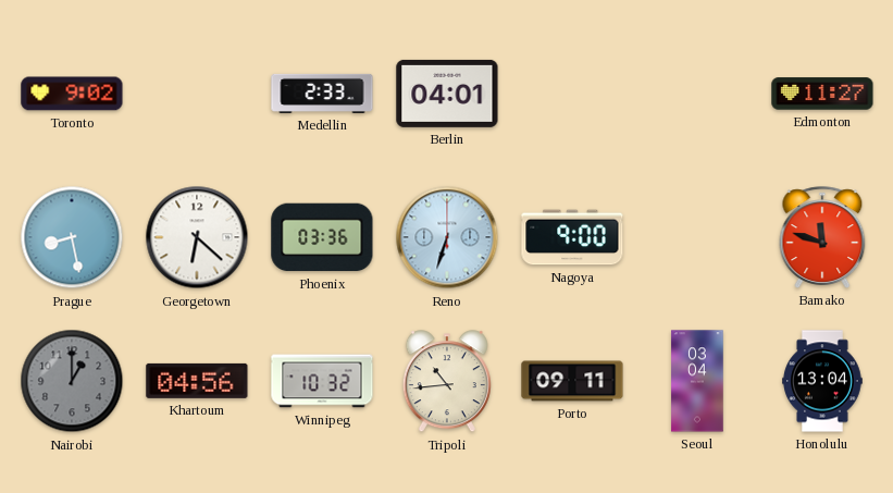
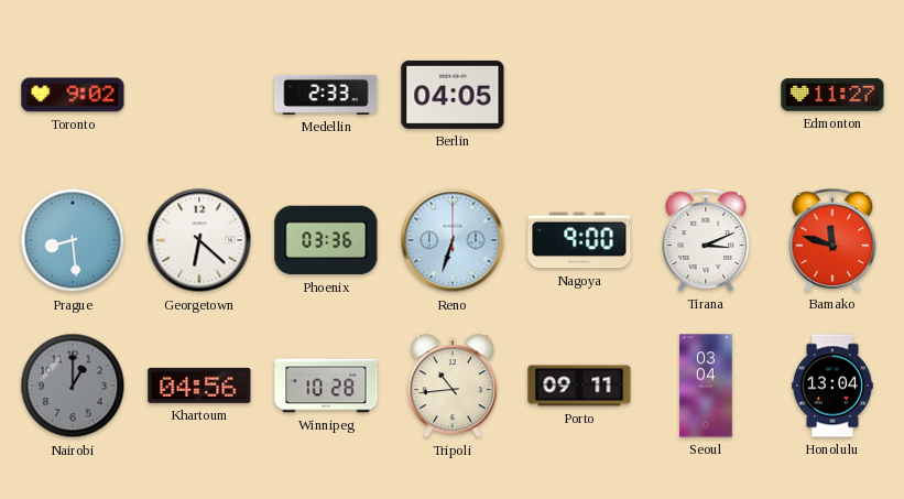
Berlin: 04:01 -> 04:05 (453, 95)
Prague: 8:28 -> 8:29 (73, 240)
Tirana: none -> 3:11 (706, 240)
Winnipeg: 10:32 -> 10:28 (326, 386)
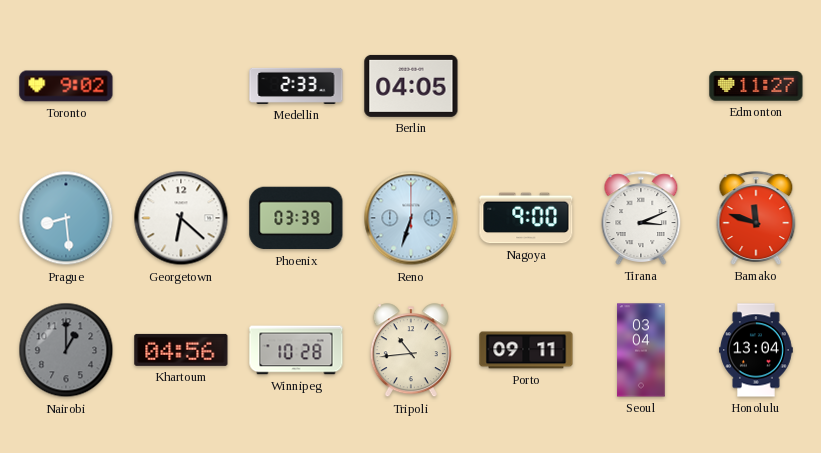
Phoenix: 03:36 -> 03:39 (296, 218)
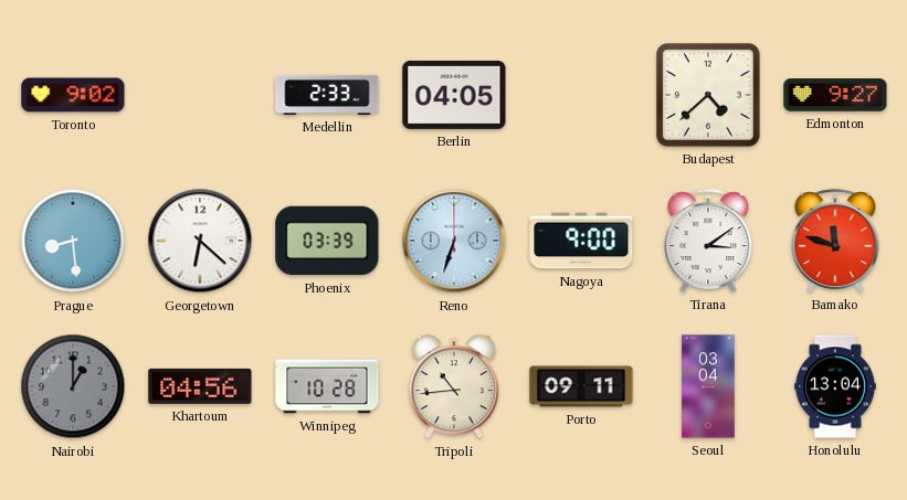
Budapest: none -> 4:38 (709, 96)
Edmonton: 11:27 -> 9:27 (835, 95)
Tirana: 3:11 -> 3:09 (708, 241)
